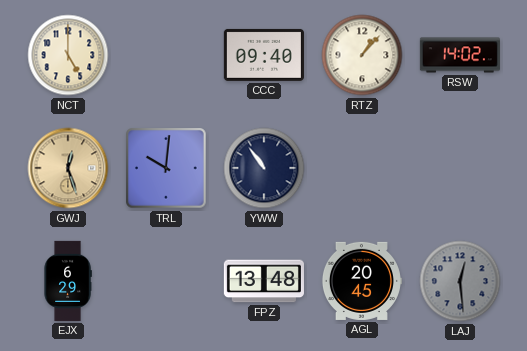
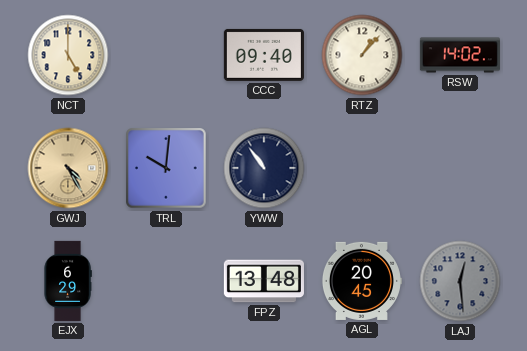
GWJ: 12:27 -> 4:25 (68, 168)
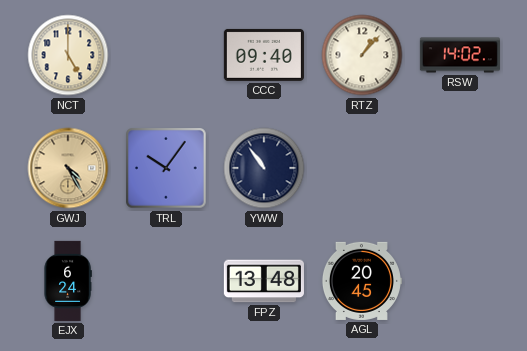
TRL: 10:01 -> 10:06 (166, 168)
EJX: 6:29 -> 6:24 (68, 281)
LAJ: 12:29 -> none (460, 281)
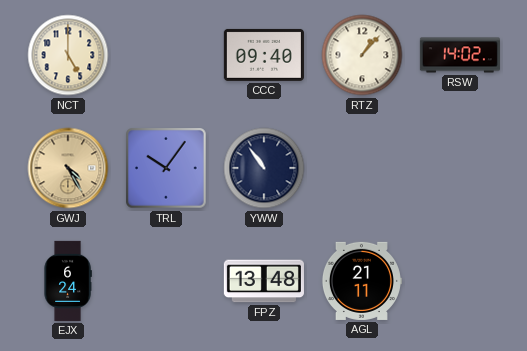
AGL: 20:45 -> 21:11 (361, 281)
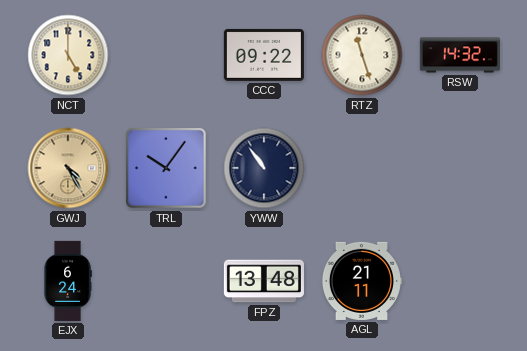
CCC: 09:40 -> 09:22 (264, 55)
RTZ: 1:07 -> 11:27 (362, 55)
RSW: 14:02 -> 14:32 (460, 55)
